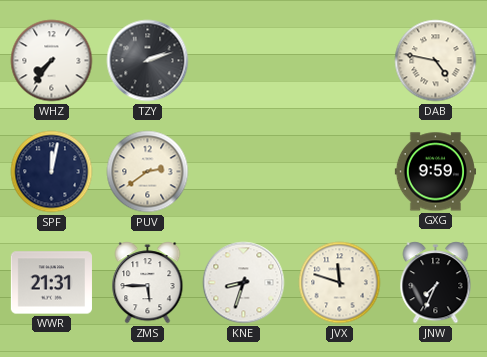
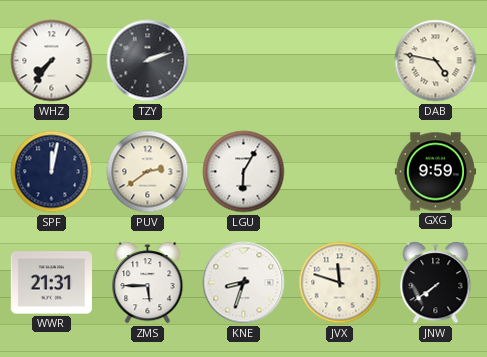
LGU: none -> 6:05 (244, 172)
JNW: 7:34 -> 7:39 (436, 283)
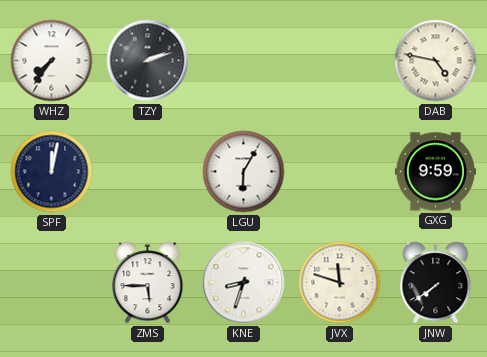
PUV: 2:39 -> none (148, 172)
WWR: 21:31 -> none (51, 283)
